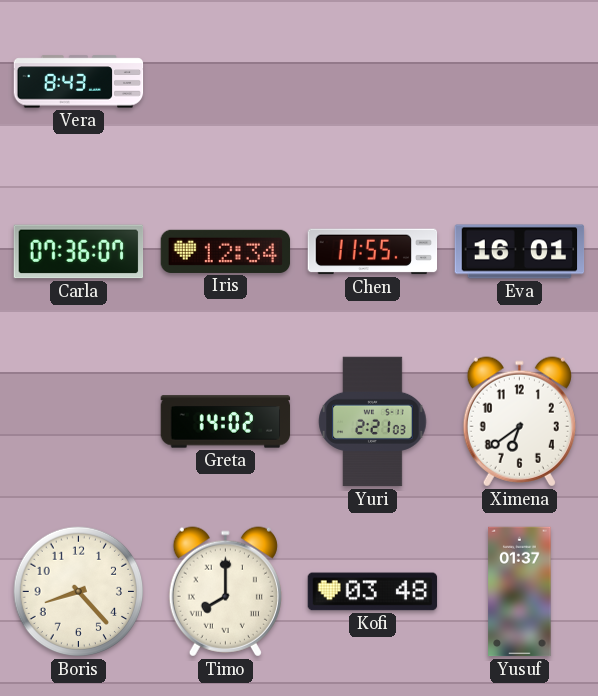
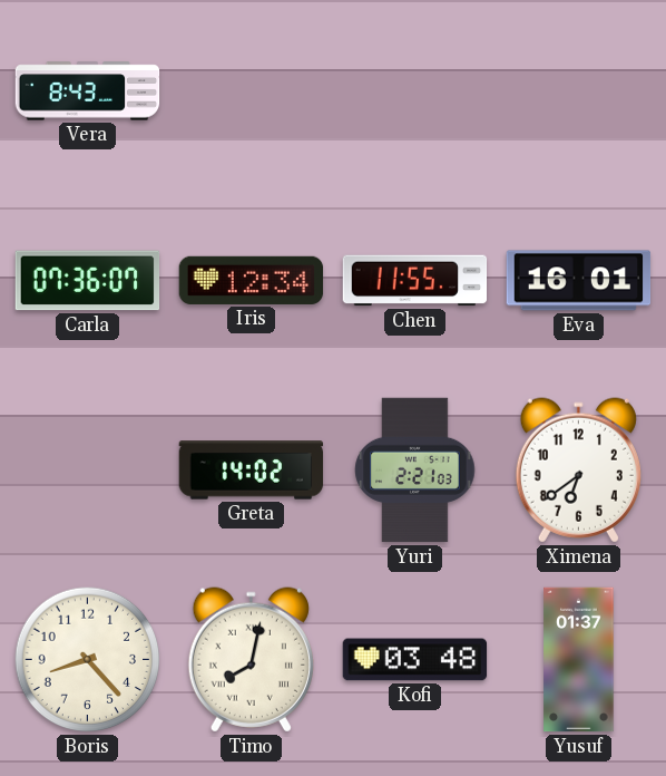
Timo: 8:00 -> 8:02 (251, 660)
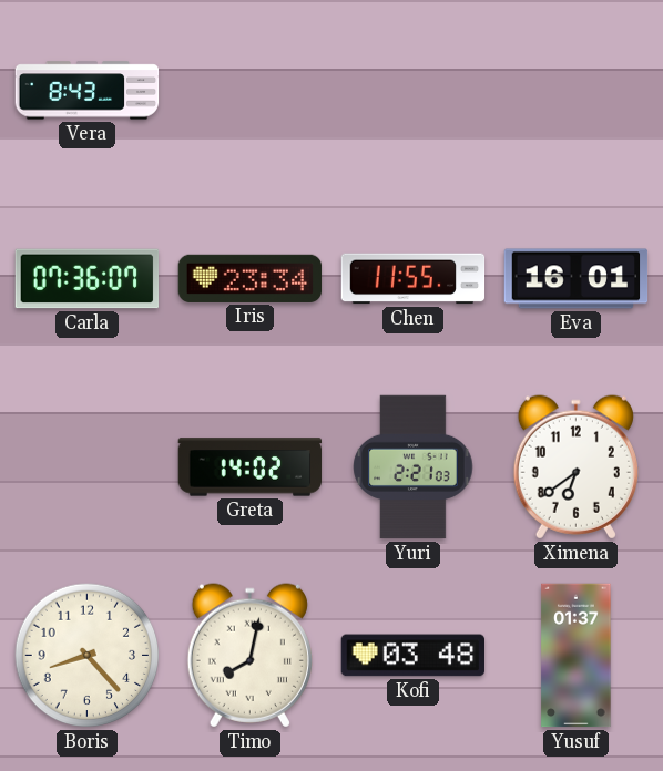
Iris: 12:34 -> 23:34 (251, 278)
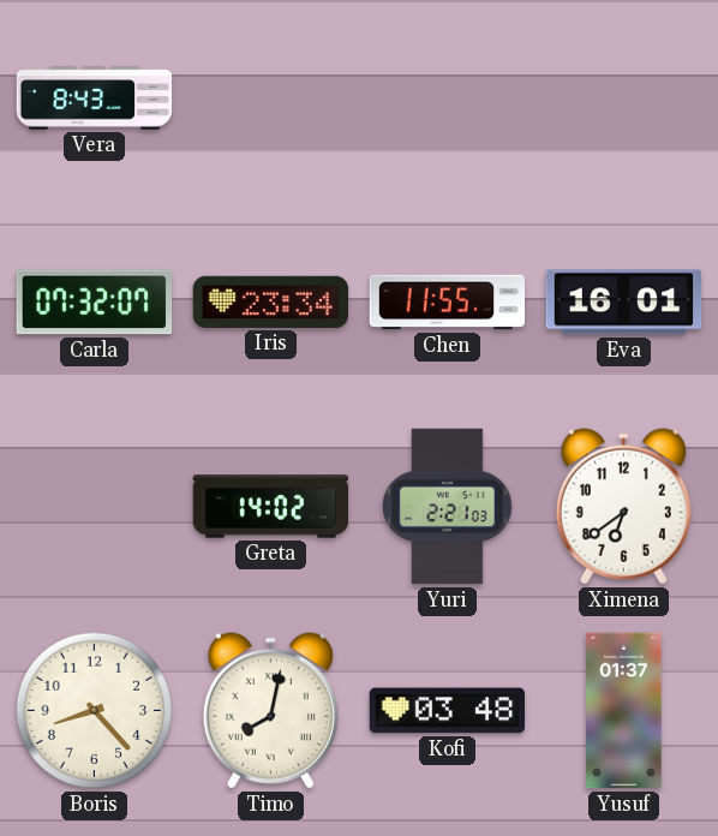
Carla: 07:36 -> 07:32 (95, 303)
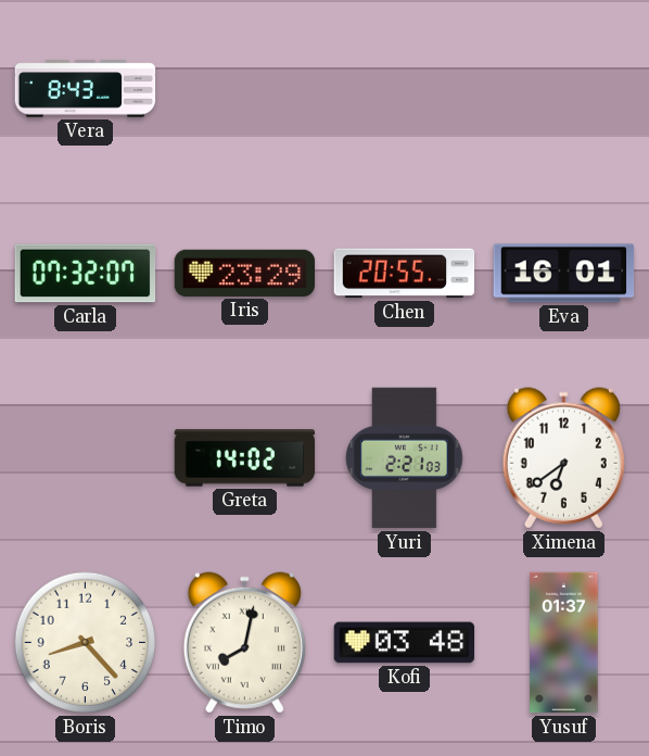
Iris: 23:34 -> 23:29 (245, 273)
Chen: 11:55 -> 20:55 (405, 274)
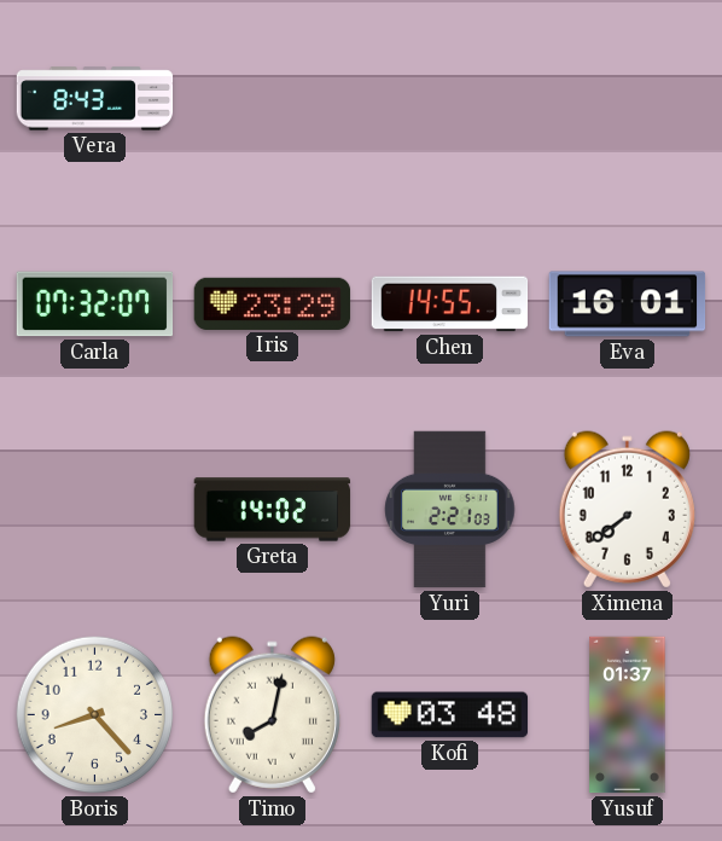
Chen: 20:55 -> 14:55 (450, 304)
Ximena: 6:39 -> 7:39 (627, 510)
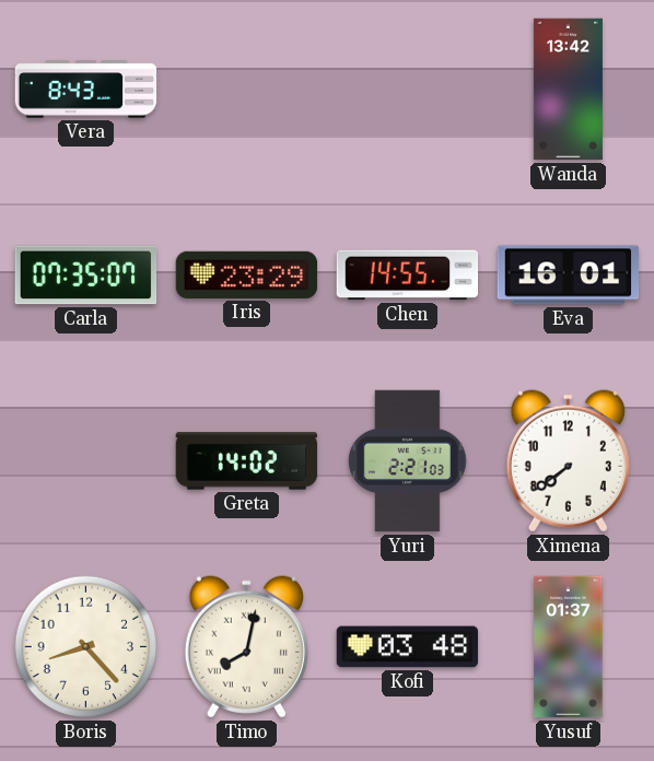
Wanda: none -> 13:42 (568, 90)
Carla: 07:32 -> 07:35 (86, 276)
